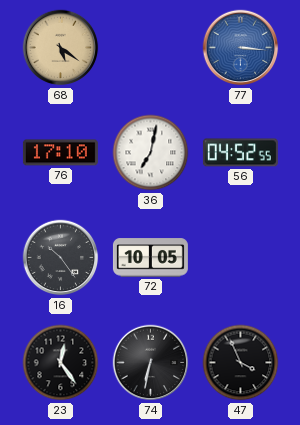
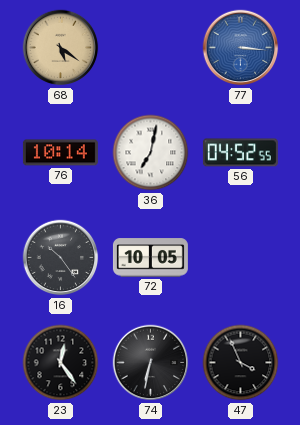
76: 17:10 -> 10:14 (60, 153)
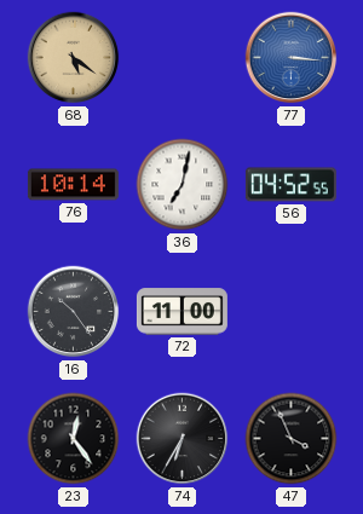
72: 10:05 -> 11:00 (181, 312)
74: 6:32 -> 6:35 (183, 439)
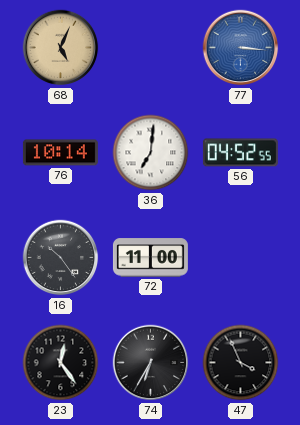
68: 5:21 -> 5:04 (61, 48)
36: 7:02 -> 7:01 (151, 153)
